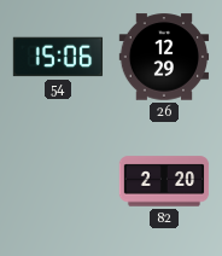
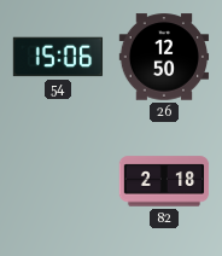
26: 12:29 -> 12:50 (164, 57)
82: 2:20 -> 2:18 (164, 181)
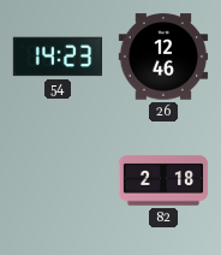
54: 15:06 -> 14:23 (58, 57)
26: 12:50 -> 12:46 (163, 57)
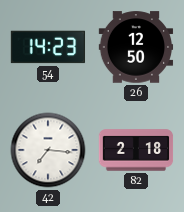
26: 12:46 -> 12:50 (136, 47)
42: none -> 7:16 (48, 150)
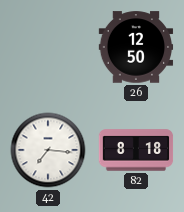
54: 14:23 -> none (48, 47)
82: 2:18 -> 8:18 (136, 150)
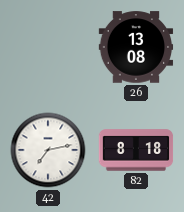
26: 12:50 -> 13:08 (136, 47)
42: 7:16 -> 7:13 (48, 150)
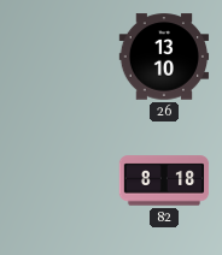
26: 13:08 -> 13:10 (164, 57)
42: 7:13 -> none (48, 150)
